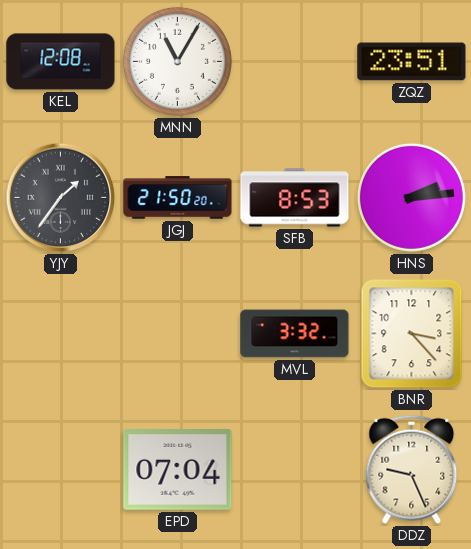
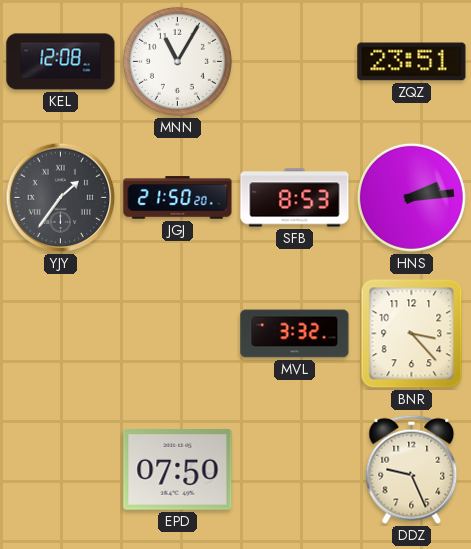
EPD: 07:04 -> 07:50 (178, 470)
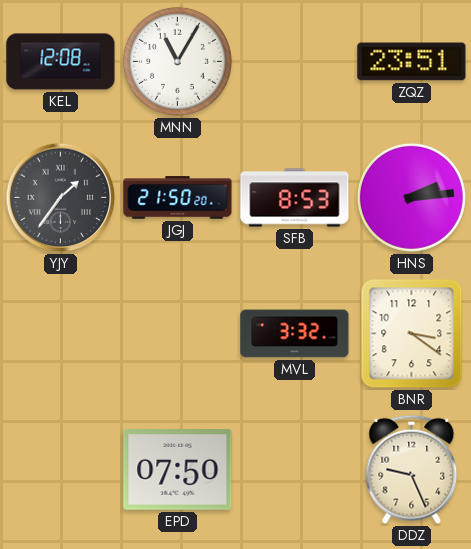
BNR: 3:23 -> 3:21 (412, 334)
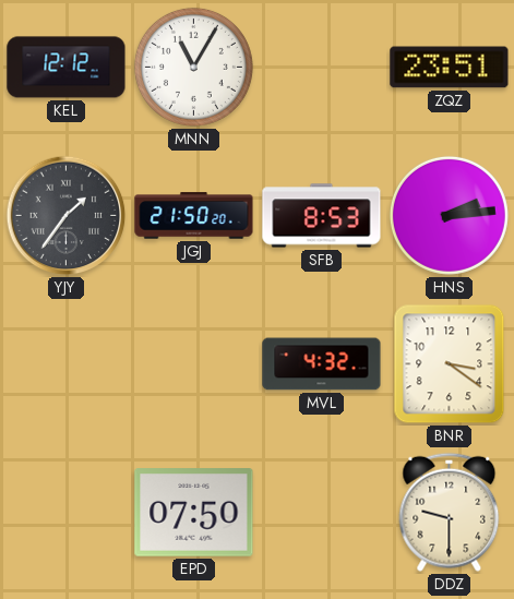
KEL: 12:08 -> 12:12 (67, 68)
MVL: 3:32 -> 4:32 (322, 364)
DDZ: 9:26 -> 9:30 (450, 512)
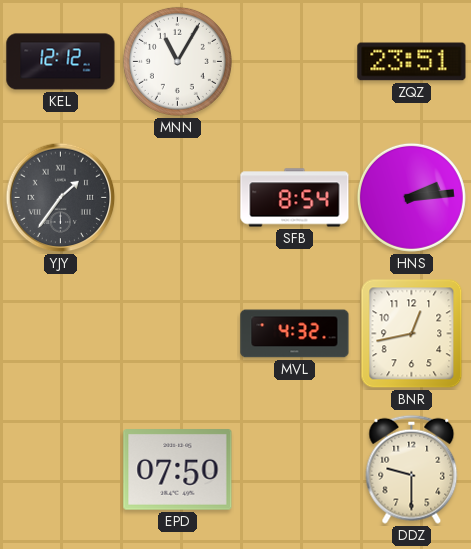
JGJ: 21:50 -> none (194, 216)
SFB: 8:53 -> 8:54 (295, 198)
BNR: 3:21 -> 12:43 (412, 334)
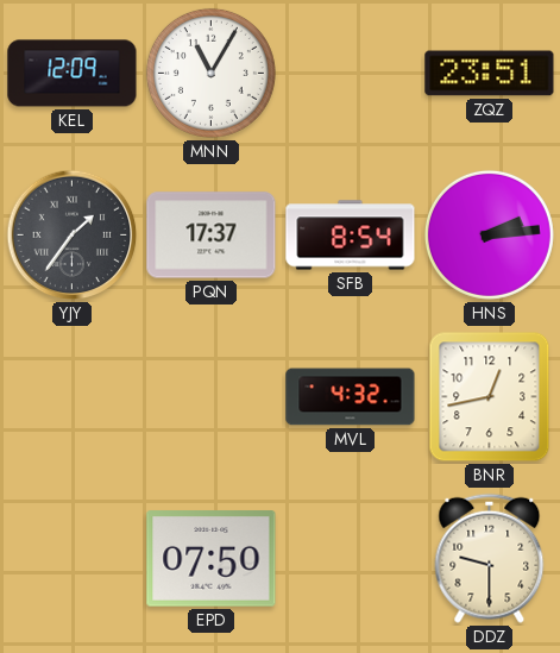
KEL: 12:12 -> 12:09 (73, 74)
PQN: none -> 17:37 (212, 236)
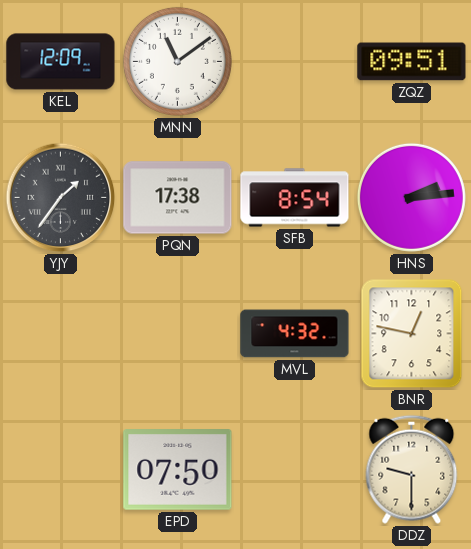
MNN: 11:05 -> 11:09 (177, 61)
ZQZ: 23:51 -> 09:51 (412, 62)
PQN: 17:37 -> 17:38 (178, 198)
BNR: 12:43 -> 12:47 (412, 334)
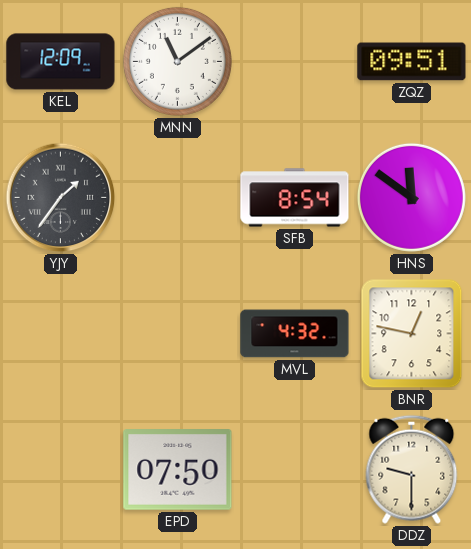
PQN: 17:38 -> none (178, 198)
HNS: 2:14 -> 11:51 (411, 197)
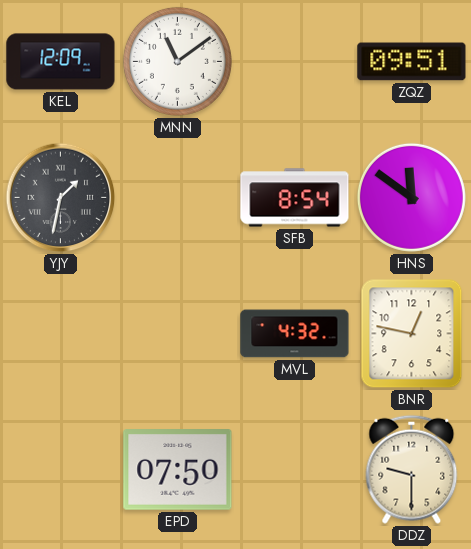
YJY: 1:36 -> 1:32 (61, 198)
